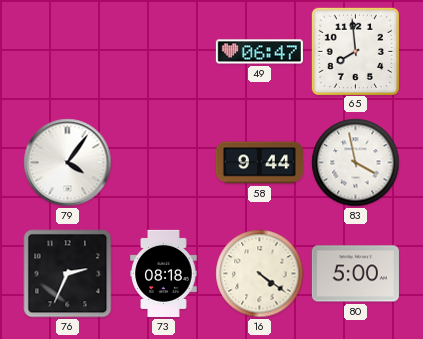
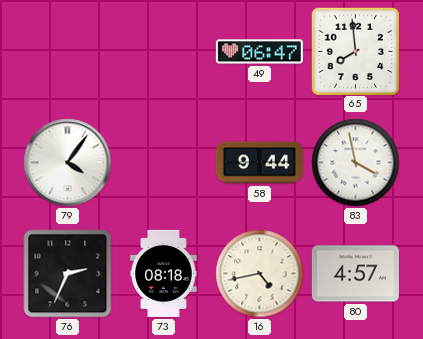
16: 4:21 -> 4:43 (260, 274)
80: 5:00 -> 4:57 (355, 274)
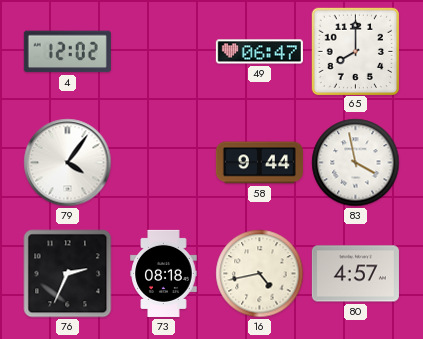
4: none -> 12:02 (67, 52)
65: 7:59 -> 8:00 (355, 51)
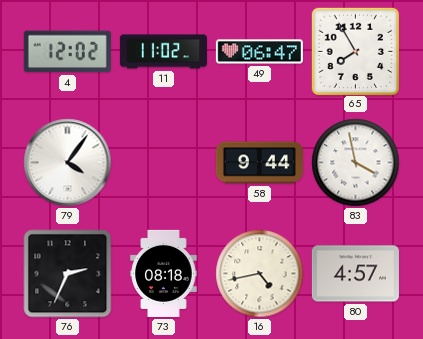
11: none -> 11:02 (163, 52)
65: 8:00 -> 7:55 (355, 51)
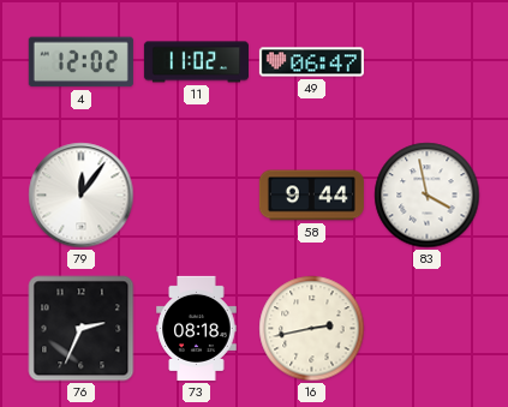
65: 7:55 -> none (355, 51)
79: 4:06 -> 12:06 (82, 196)
16: 4:43 -> 2:43 (312, 329)
80: 4:57 -> none (355, 274)
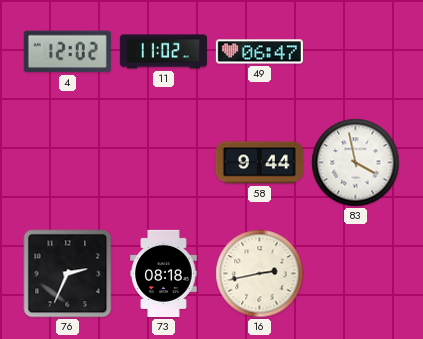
79: 12:06 -> none (82, 196)
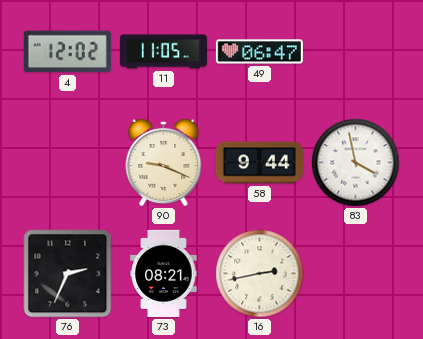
11: 11:02 -> 11:05 (163, 52)
90: none -> 9:19 (164, 162)
73: 08:18 -> 08:21 (164, 273)
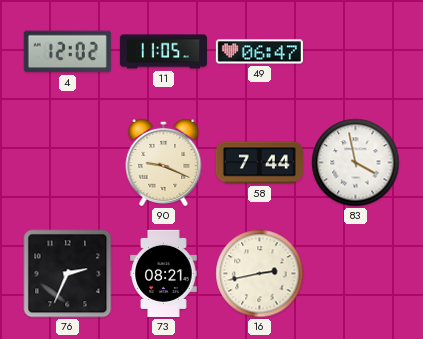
58: 9:44 -> 7:44 (259, 163)
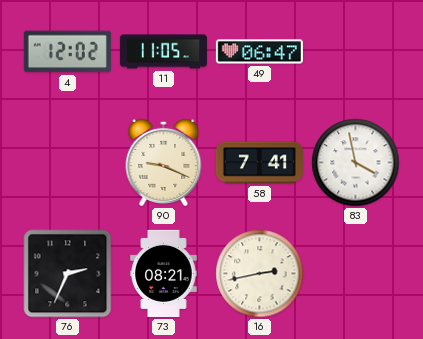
58: 7:44 -> 7:41 (259, 163)
